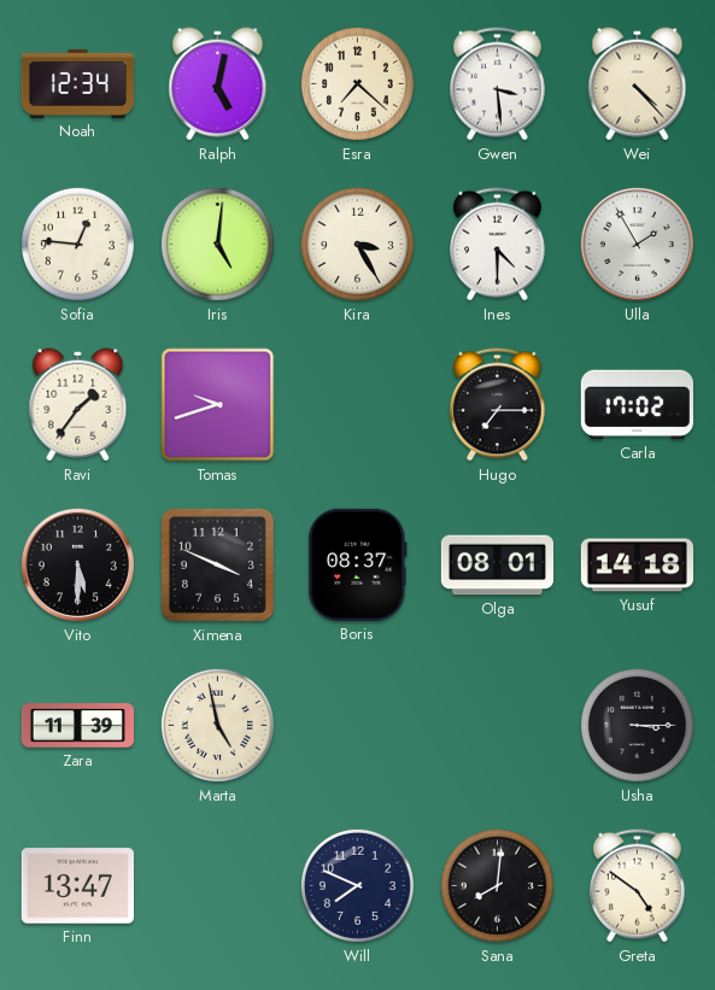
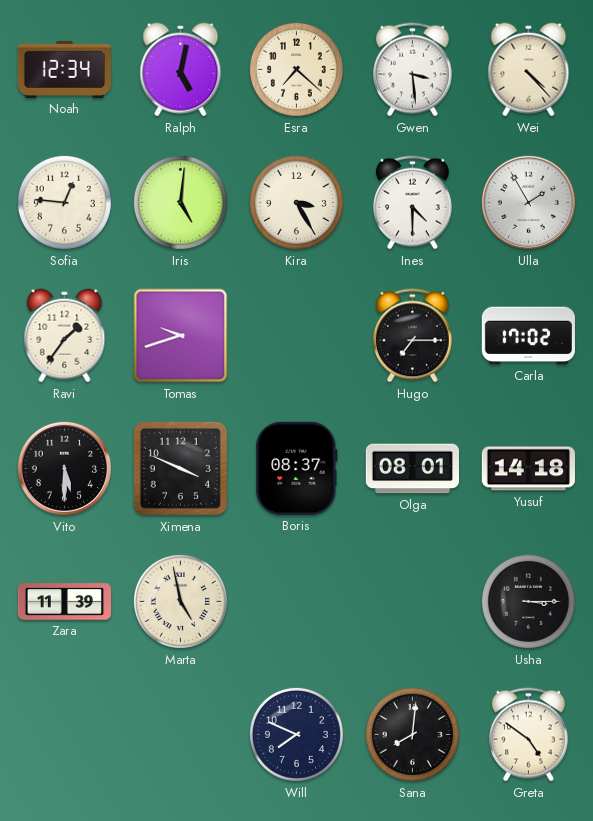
Finn: 13:47 -> none (77, 886)
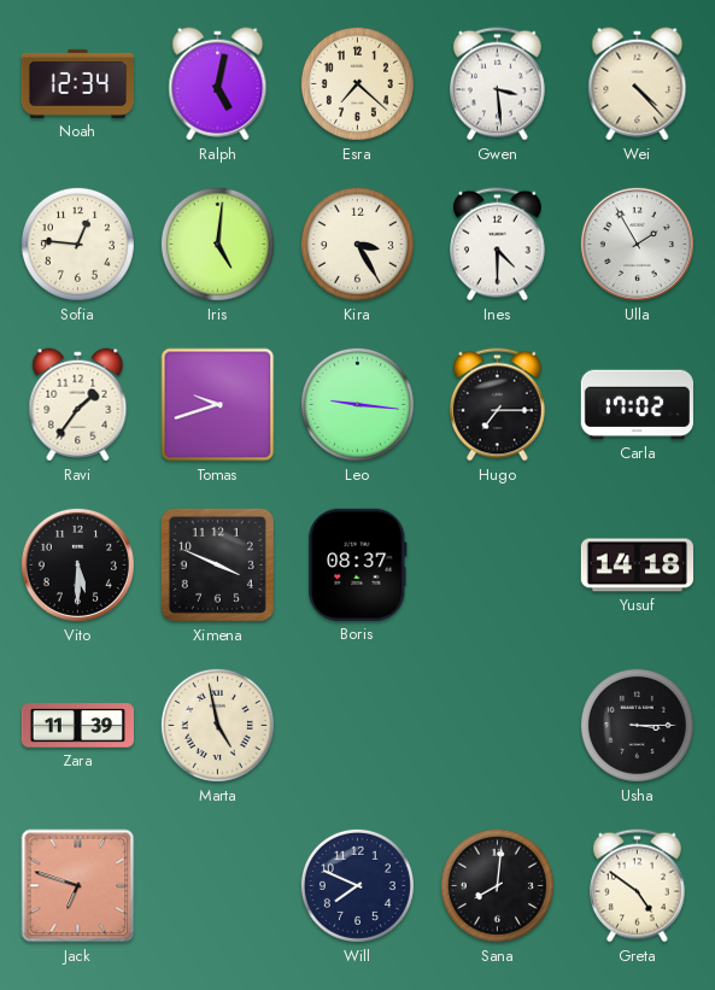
Leo: none -> 9:16 (357, 404)
Olga: 08:01 -> none (412, 469)
Jack: none -> 6:48 (78, 886)
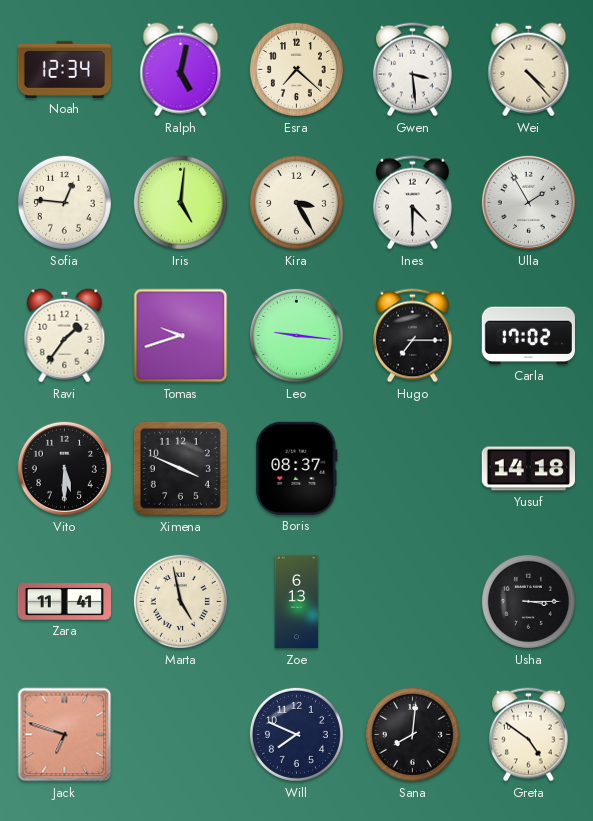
Zara: 11:39 -> 11:41 (64, 602)
Zoe: none -> 6:13 (297, 602)
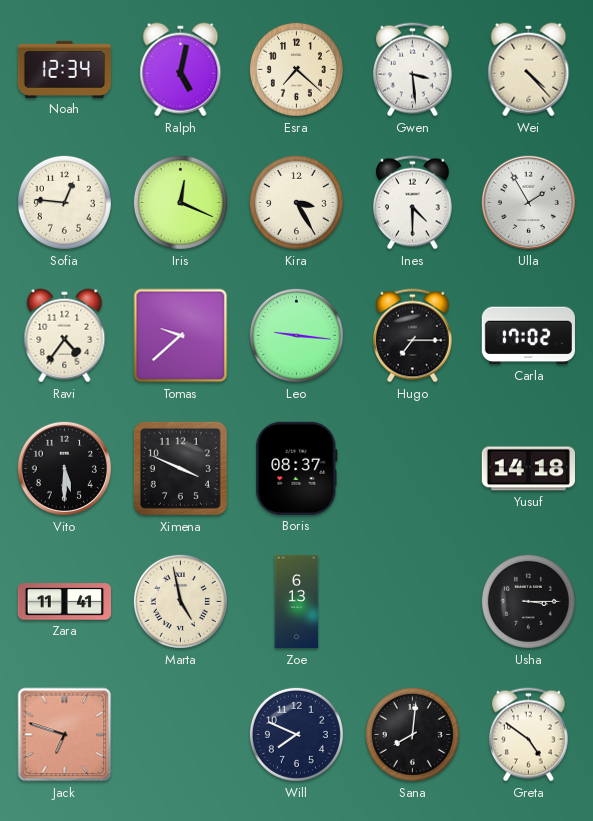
Iris: 5:01 -> 12:19 (180, 202)
Ravi: 1:36 -> 4:36 (65, 336)
Tomas: 9:42 -> 9:38 (181, 336)
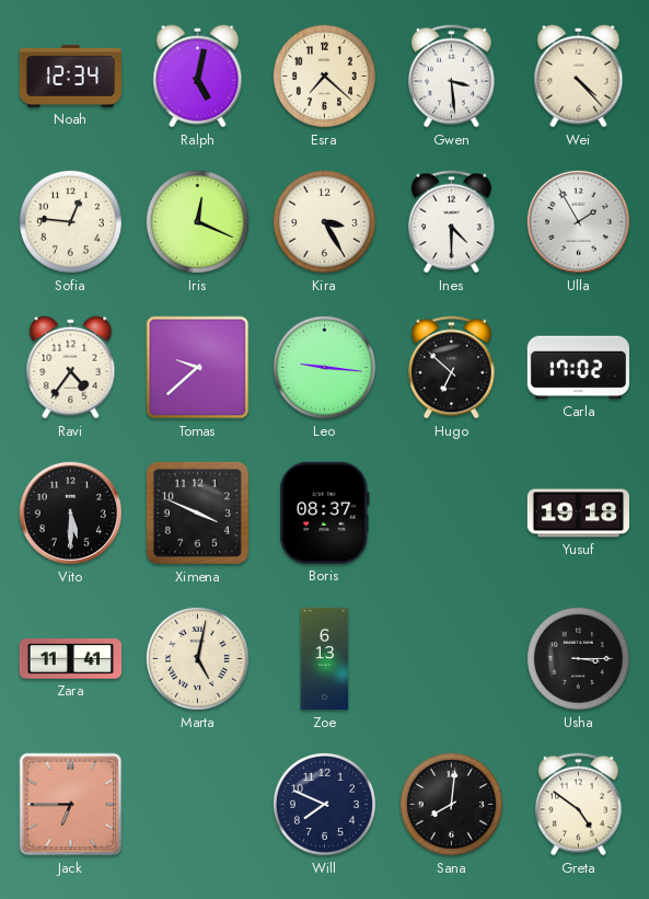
Hugo: 7:15 -> 6:52 (452, 368)
Yusuf: 14:18 -> 19:18 (578, 514)
Marta: 4:58 -> 5:02 (197, 658)
Jack: 6:48 -> 6:45 (71, 805)
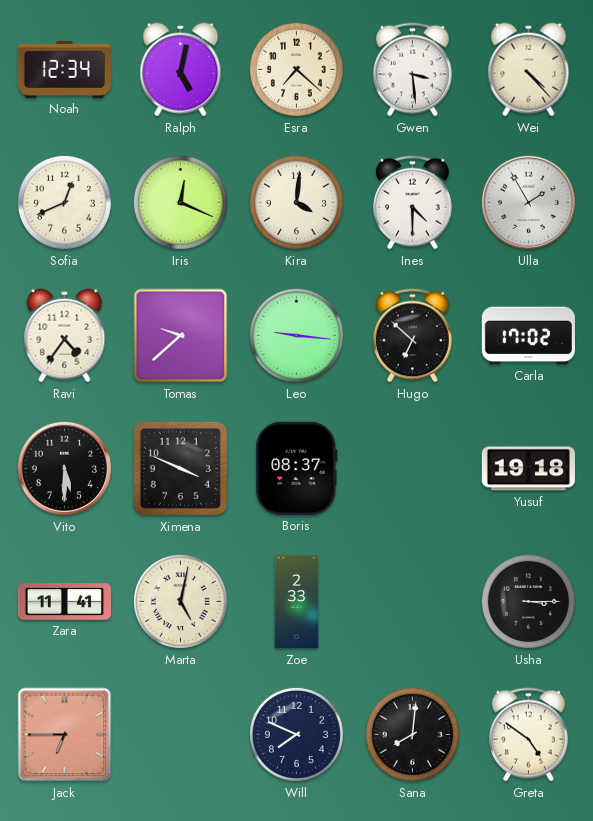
Sofia: 12:46 -> 12:41 (64, 202)
Kira: 3:25 -> 4:01 (296, 202)
Zoe: 6:13 -> 2:33 (297, 602)
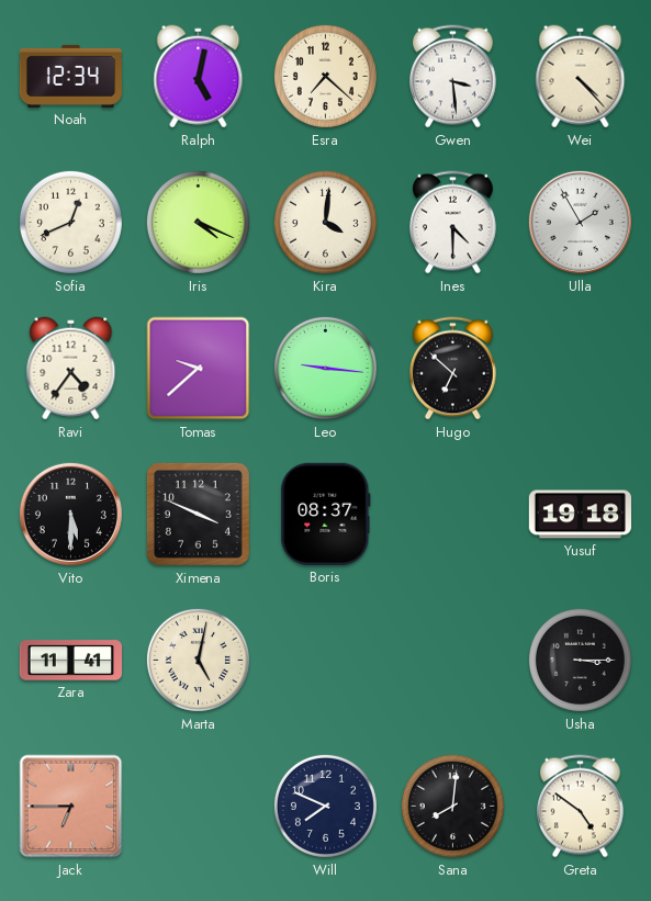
Iris: 12:19 -> 4:19 (198, 222)
Carla: 17:02 -> none (528, 336)
Zoe: 2:33 -> none (297, 602)
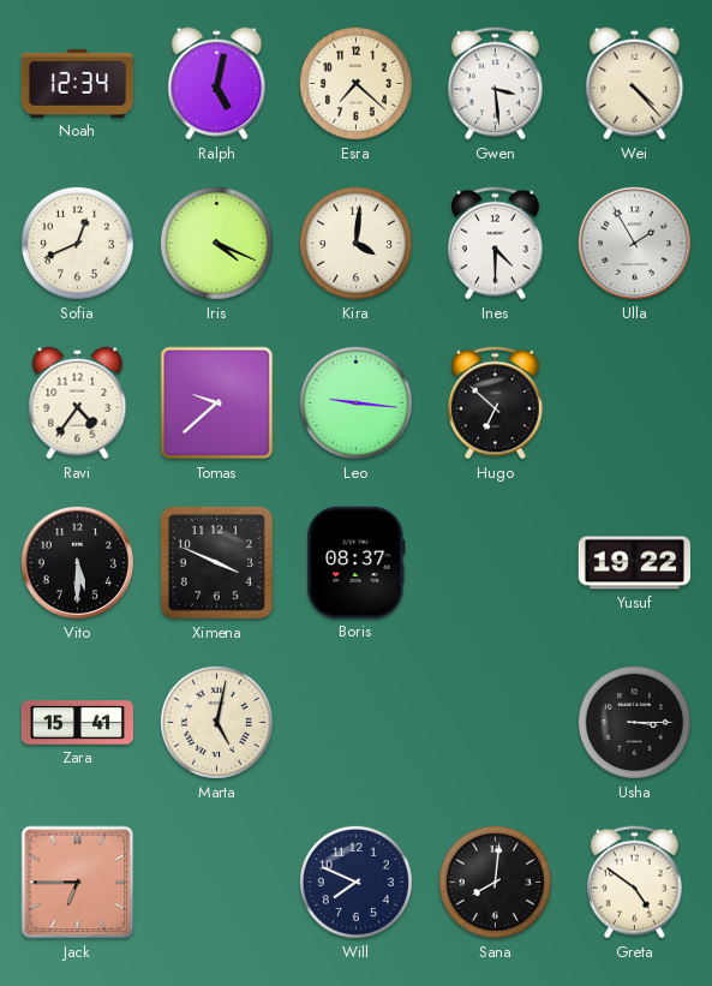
Yusuf: 19:18 -> 19:22 (634, 563)
Zara: 11:41 -> 15:41 (77, 723)
